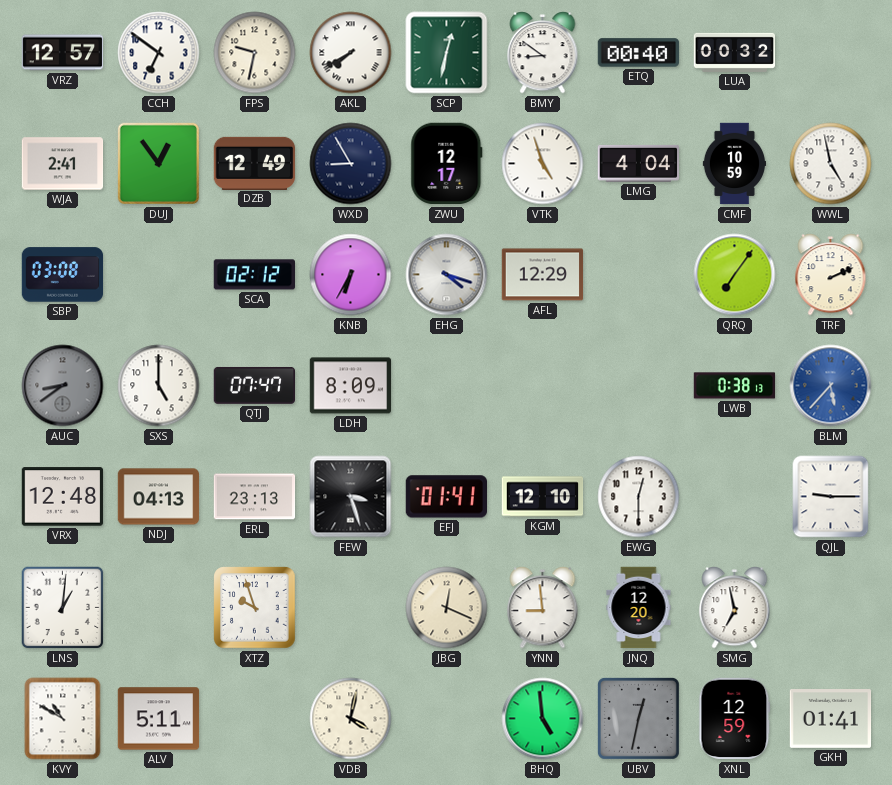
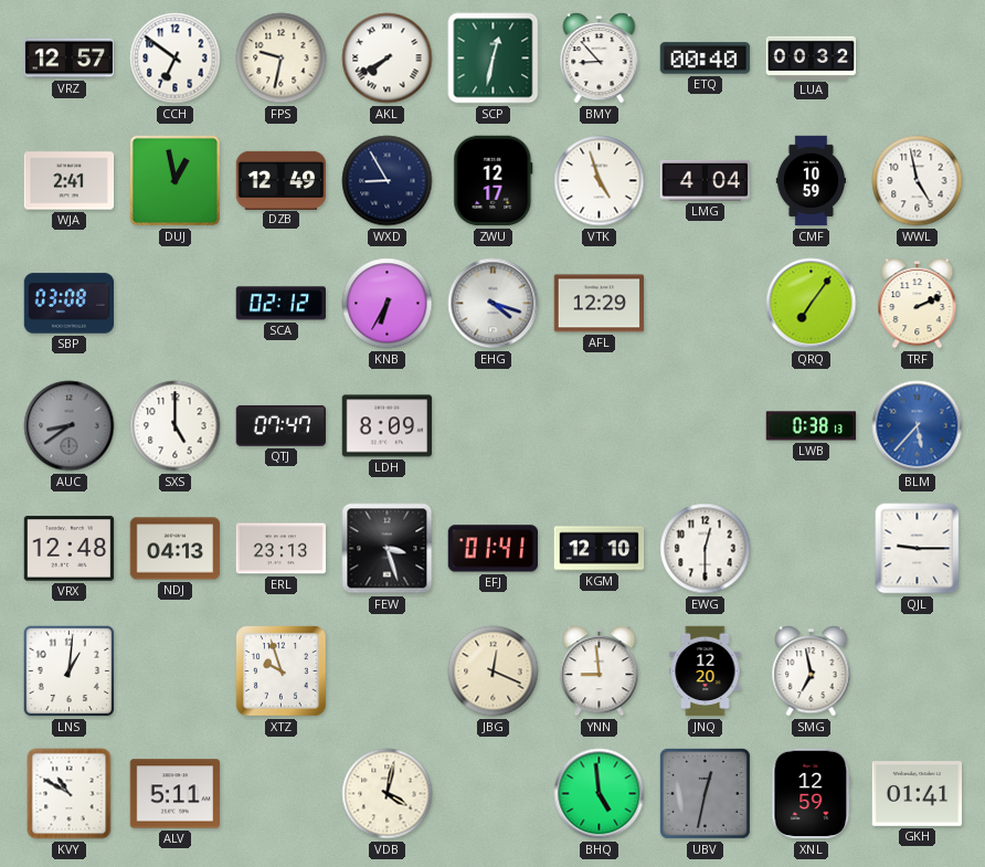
BMY: 8:51 -> 8:53 (600, 59)
DUJ: 12:54 -> 12:58 (174, 180)
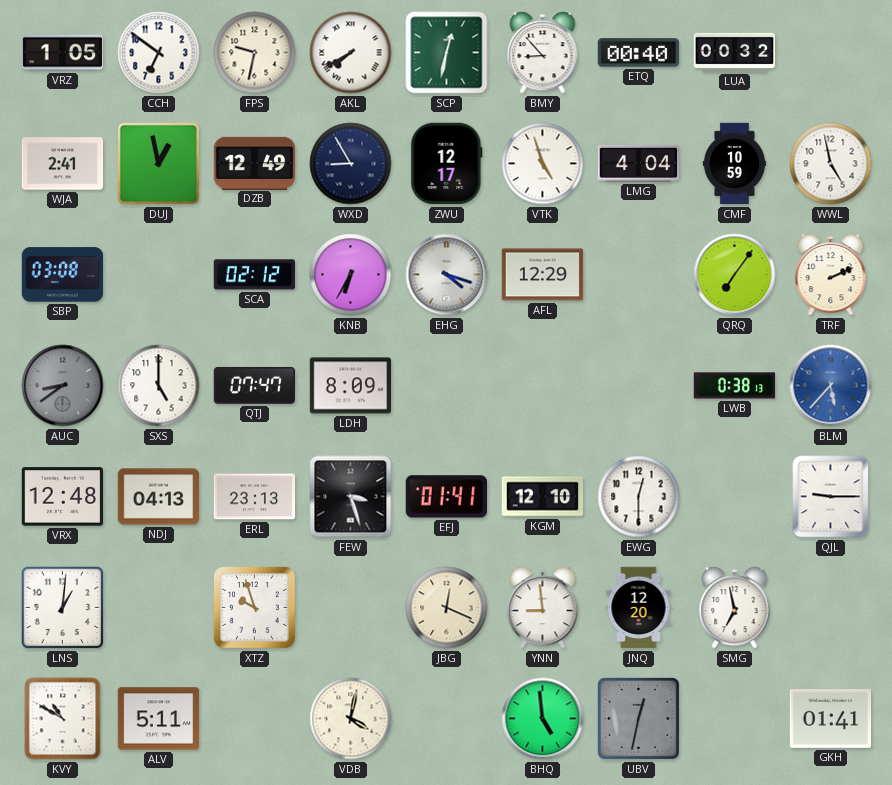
VRZ: 12:57 -> 1:05 (63, 53)
XNL: 12:59 -> none (812, 794)
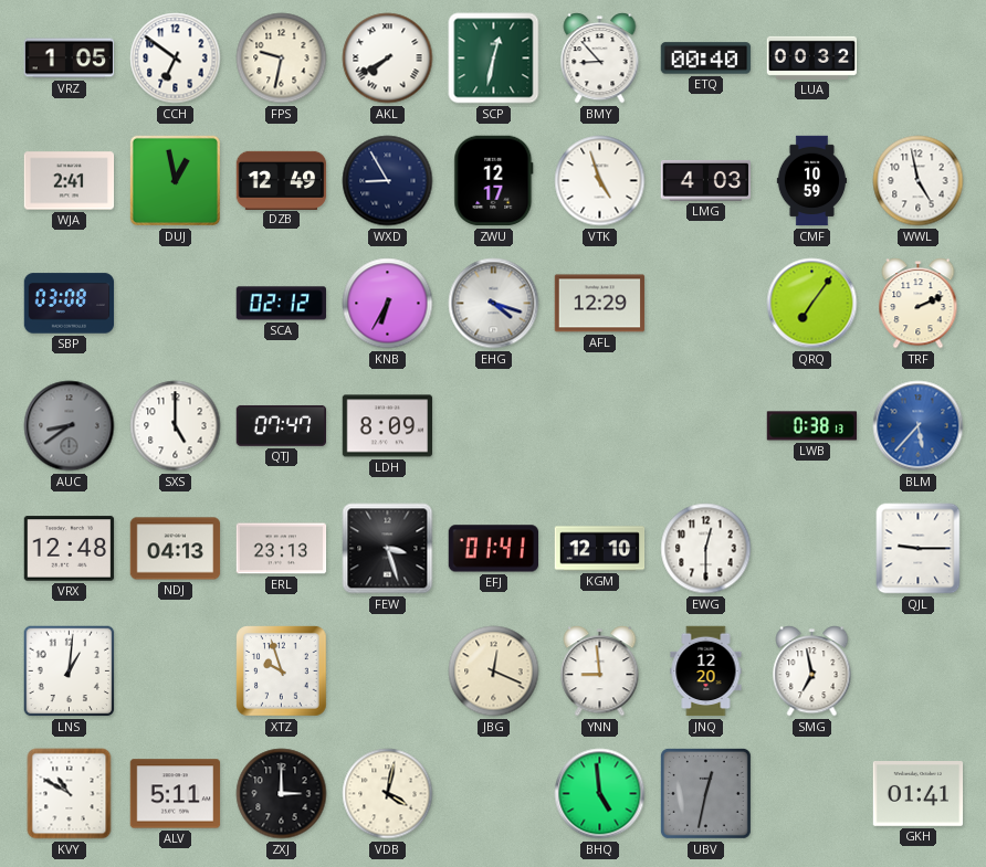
LMG: 4:04 -> 4:03 (706, 180)
ZXJ: none -> 3:00 (282, 794)
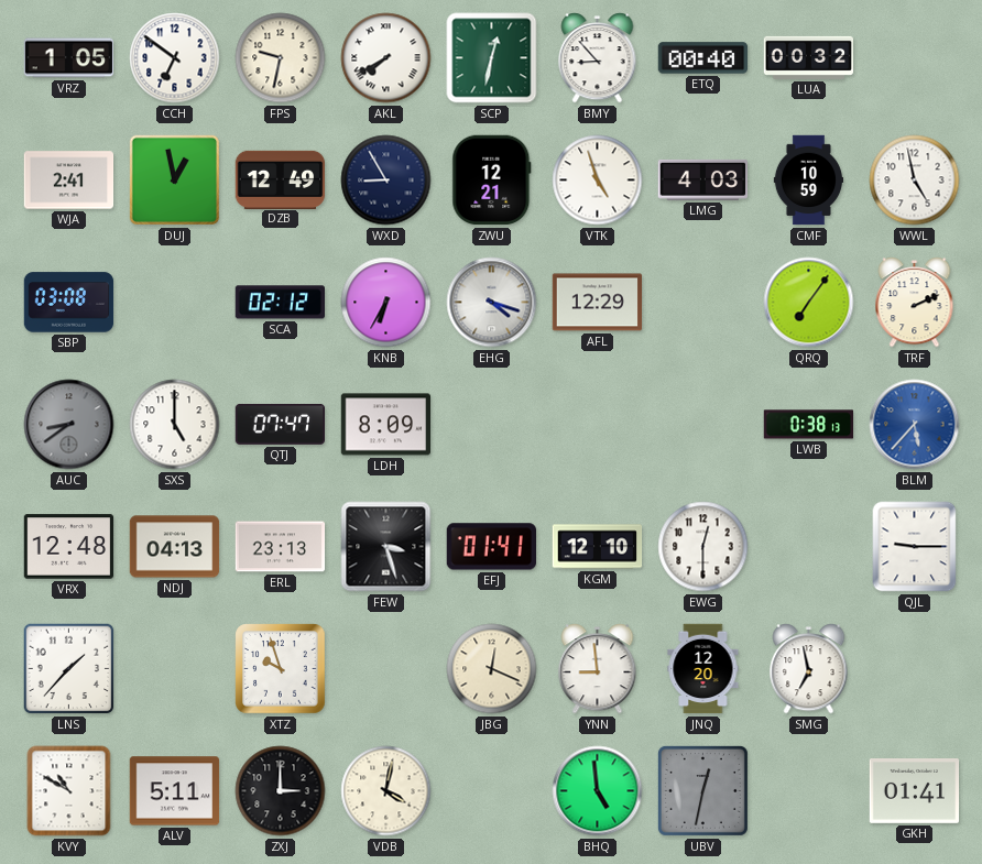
ZWU: 12:17 -> 12:21 (492, 181)
LNS: 1:01 -> 1:37 (69, 669)
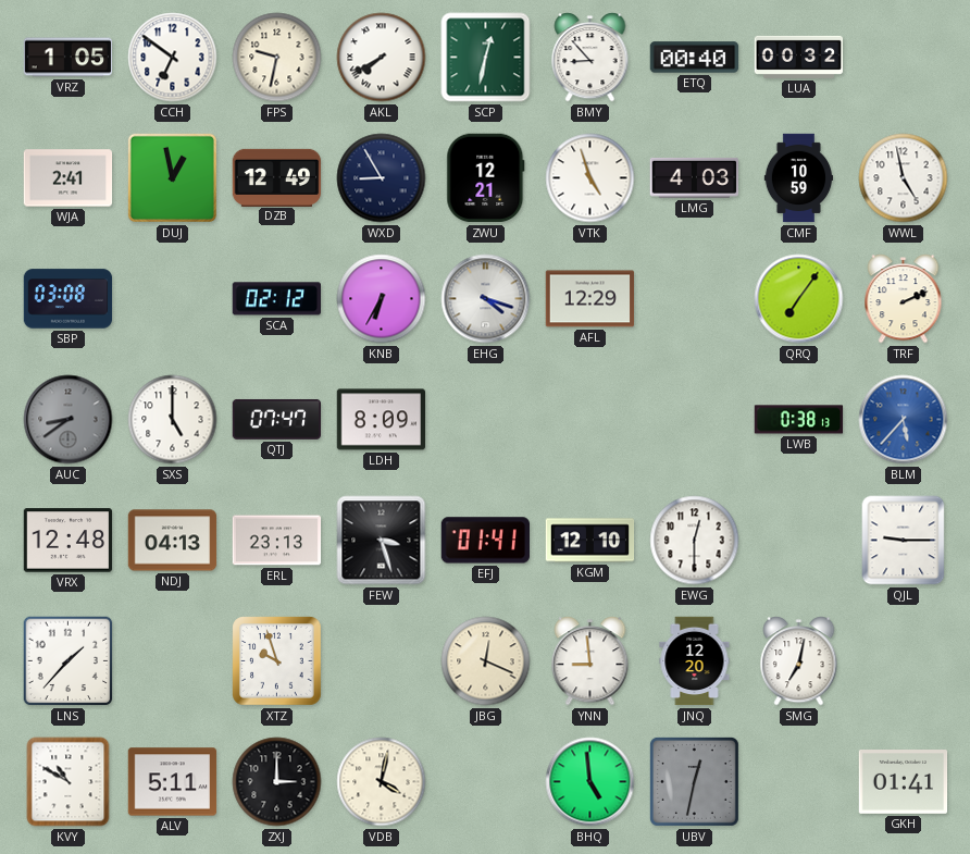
SMG: 6:58 -> 7:02 (799, 661)
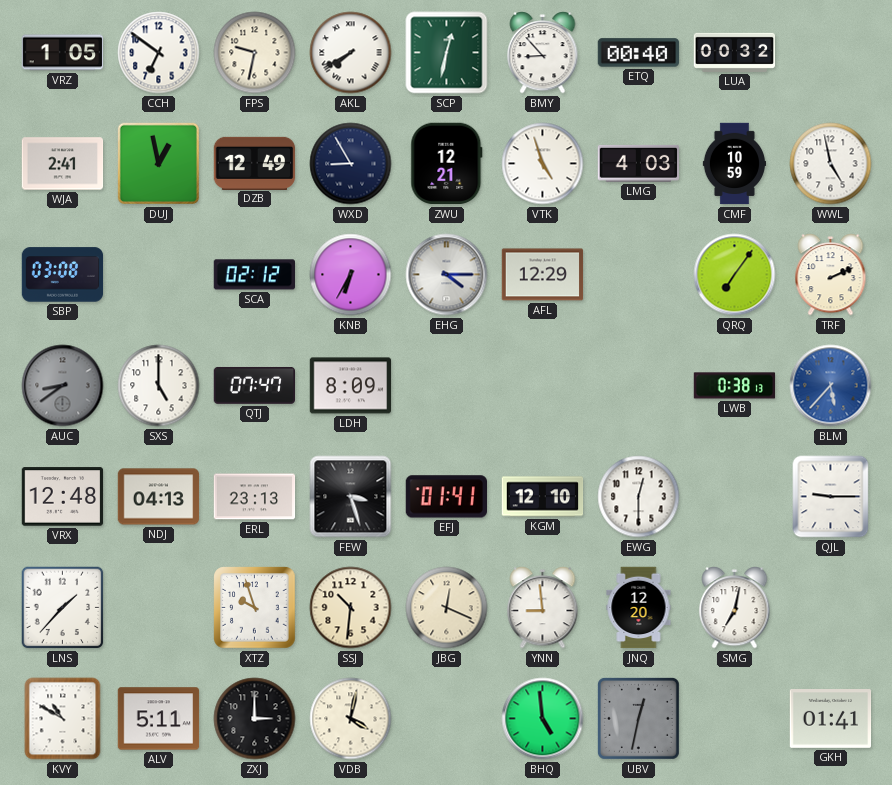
EHG: 4:18 -> 4:15 (447, 275)
SSJ: none -> 10:31 (351, 608)
